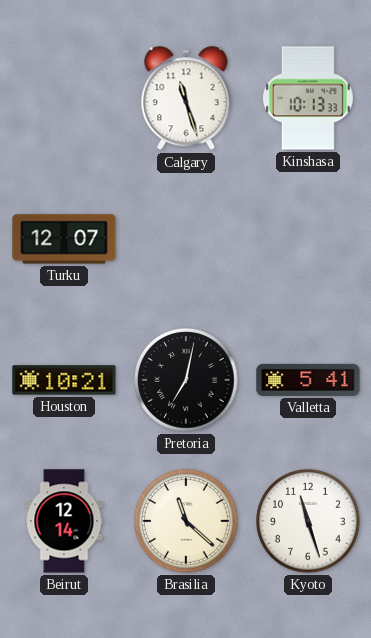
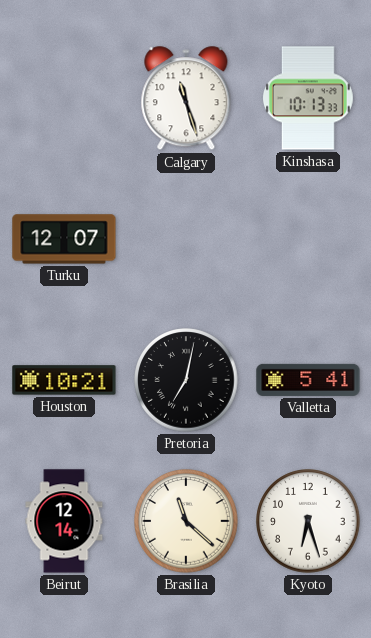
Kyoto: 11:27 -> 6:27 (308, 521)
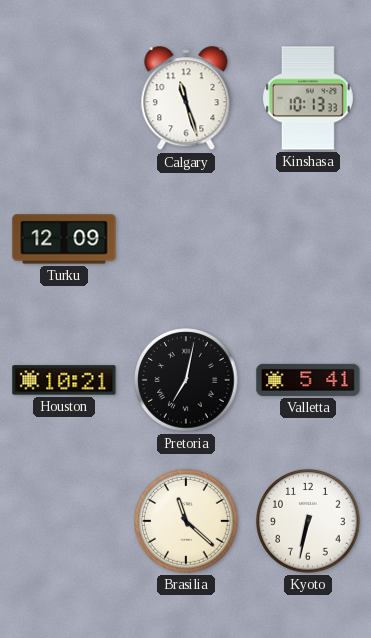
Turku: 12:07 -> 12:09 (64, 239)
Beirut: 12:14 -> none (64, 521)
Kyoto: 6:27 -> 6:32 (308, 521)
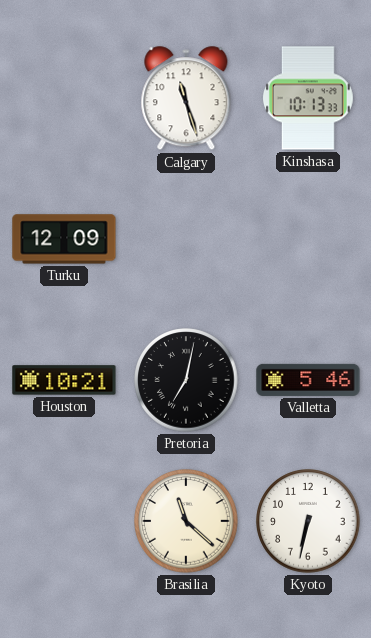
Valletta: 5:41 -> 5:46 (308, 380)
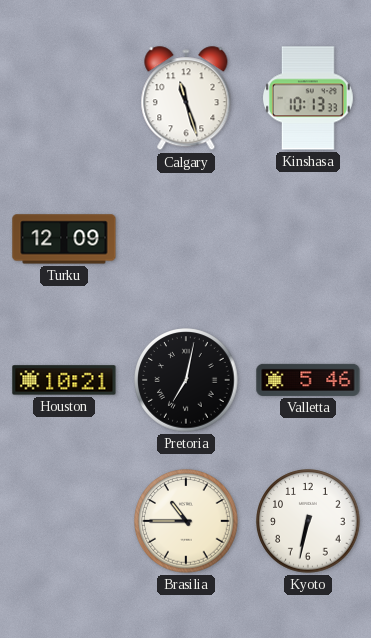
Brasilia: 11:22 -> 10:45 (186, 521)
